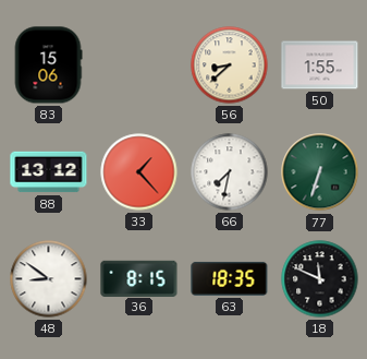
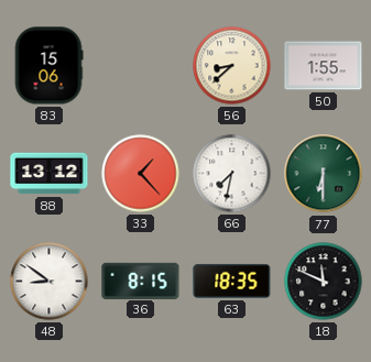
77: 6:33 -> 6:30 (324, 174)
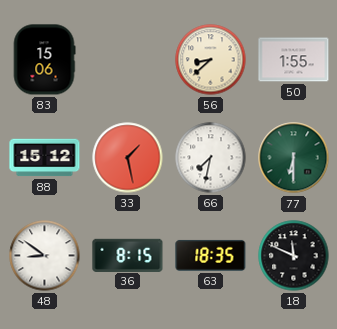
88: 13:12 -> 15:12 (45, 158)
33: 1:23 -> 1:28 (128, 158)
